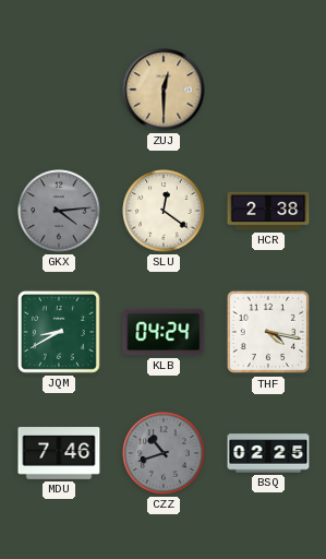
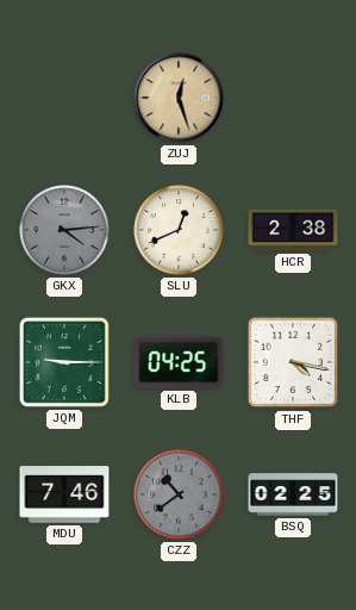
ZUJ: 12:30 -> 12:27 (179, 98)
SLU: 12:21 -> 12:41 (179, 230)
JQM: 8:40 -> 9:15 (64, 362)
KLB: 04:24 -> 04:25 (179, 362)
CZZ: 10:42 -> 10:39 (179, 494)
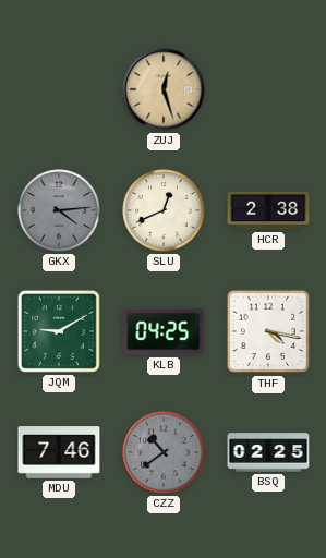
JQM: 9:15 -> 9:10 (59, 331)
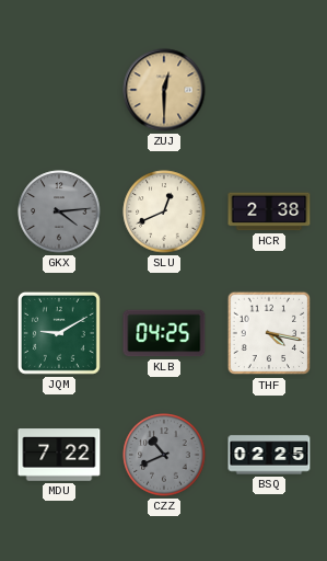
ZUJ: 12:27 -> 12:30 (164, 90)
MDU: 7:46 -> 7:22 (59, 455)
CZZ: 10:39 -> 10:41 (164, 455)
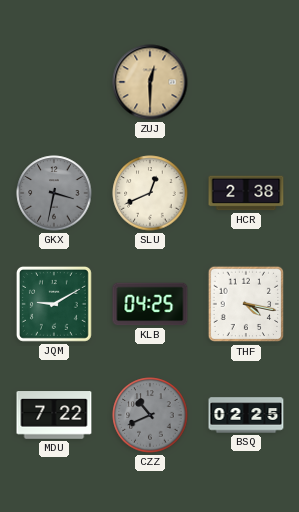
GKX: 4:14 -> 3:32 (54, 193)
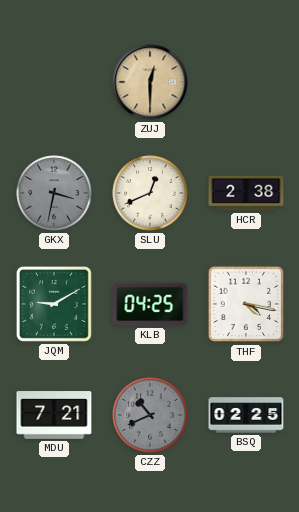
MDU: 7:22 -> 7:21 (54, 415)
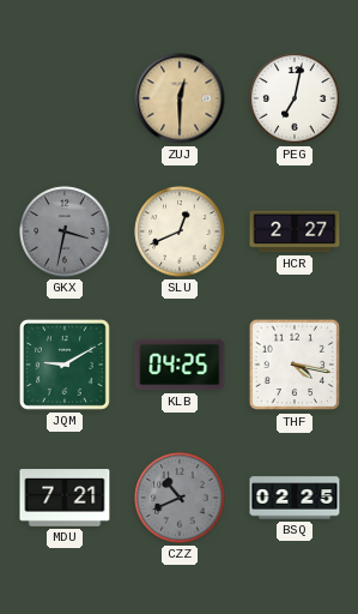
PEG: none -> 7:02 (295, 98)
HCR: 2:38 -> 2:27 (295, 231)
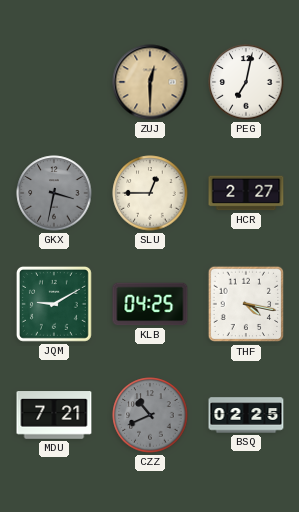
SLU: 12:41 -> 12:45 (150, 193)
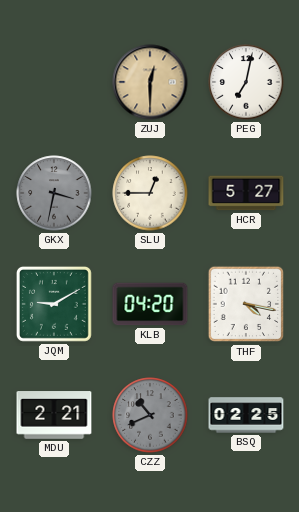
HCR: 2:27 -> 5:27 (246, 193)
KLB: 04:25 -> 04:20 (150, 304)
MDU: 7:21 -> 2:21 (54, 415)
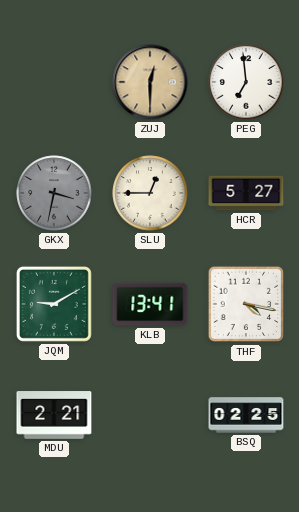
PEG: 7:02 -> 6:59 (246, 82)
KLB: 04:20 -> 13:41 (150, 304)
CZZ: 10:41 -> none (150, 415)
